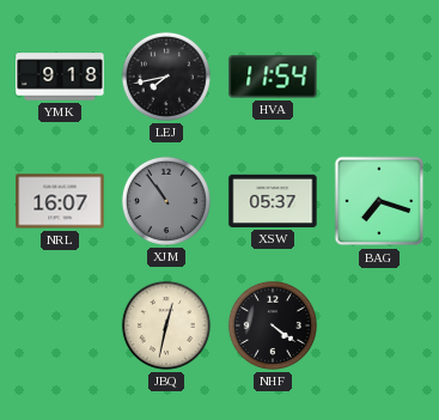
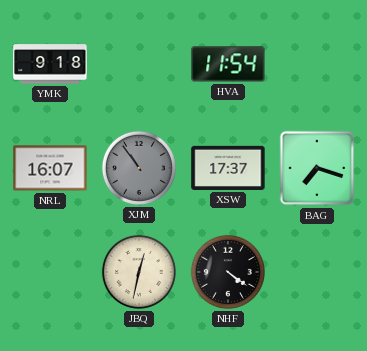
LEJ: 7:43 -> none (166, 77)
XSW: 05:37 -> 17:37 (228, 168)
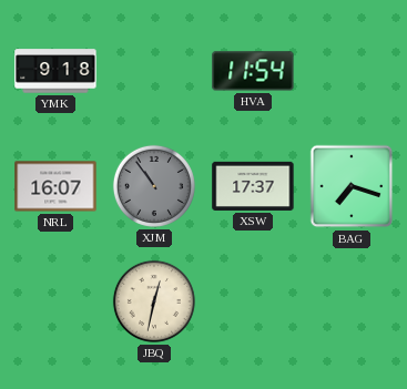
NHF: 4:21 -> none (228, 272)
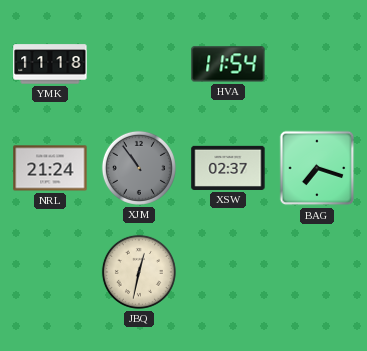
YMK: 9:18 -> 11:18 (50, 64)
NRL: 16:07 -> 21:24 (50, 168)
XSW: 17:37 -> 02:37 (228, 168)
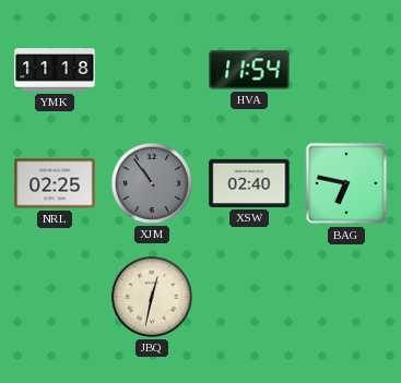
NRL: 21:24 -> 02:25 (55, 183)
XSW: 02:37 -> 02:40 (249, 183)
BAG: 7:18 -> 6:47 (346, 183)
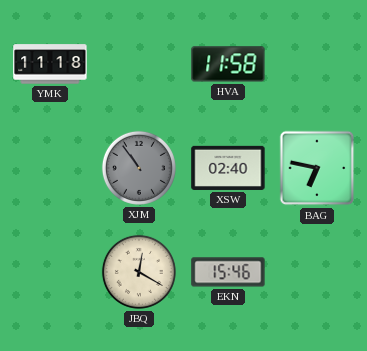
HVA: 11:54 -> 11:58 (228, 64)
NRL: 02:25 -> none (55, 183)
JBQ: 12:32 -> 12:20 (139, 272)
EKN: none -> 15:46 (228, 272)
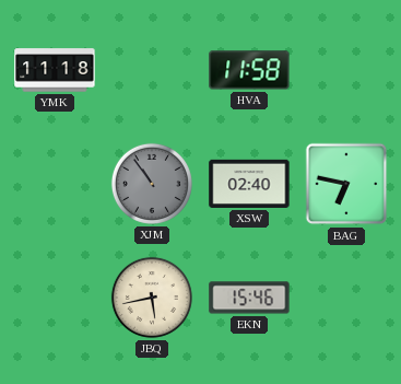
JBQ: 12:20 -> 5:43 (152, 298)
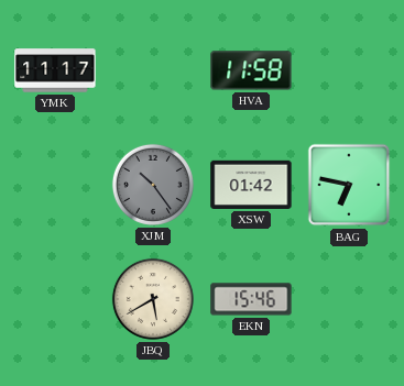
YMK: 11:18 -> 11:17 (55, 70)
XJM: 10:54 -> 10:24 (153, 185)
XSW: 02:40 -> 01:42 (251, 185)
JBQ: 5:43 -> 5:40 (153, 299)
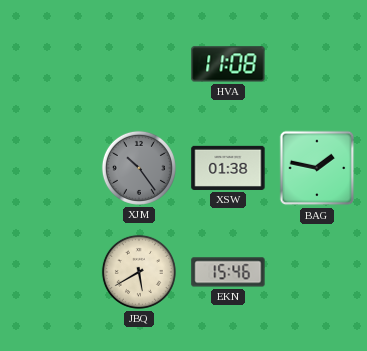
YMK: 11:17 -> none (55, 70)
HVA: 11:58 -> 11:08 (228, 64)
XSW: 01:42 -> 01:38 (228, 168)
BAG: 6:47 -> 1:47 (317, 168)
